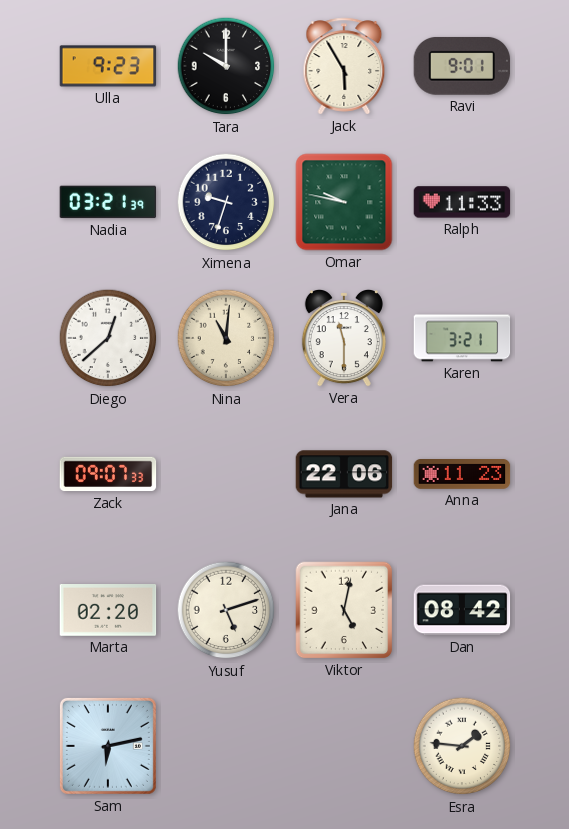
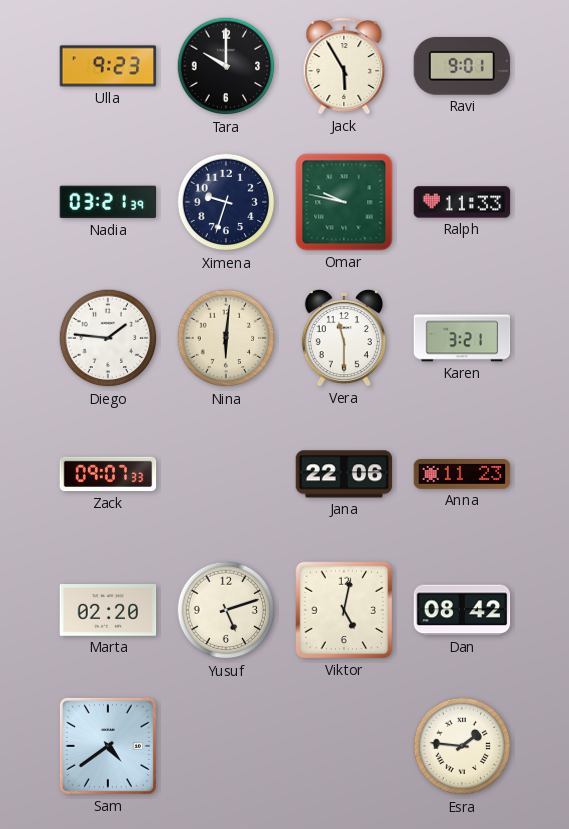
Diego: 12:38 -> 1:46 (108, 338)
Nina: 11:01 -> 6:01 (226, 338)
Sam: 6:13 -> 4:39 (108, 746)
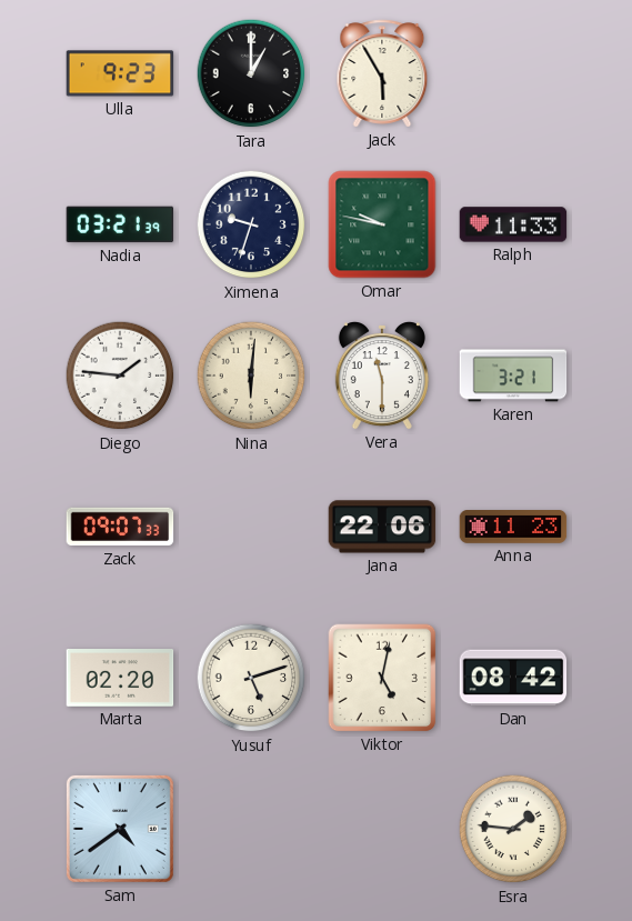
Tara: 10:00 -> 1:00 (251, 73)
Ravi: 9:01 -> none (462, 66)
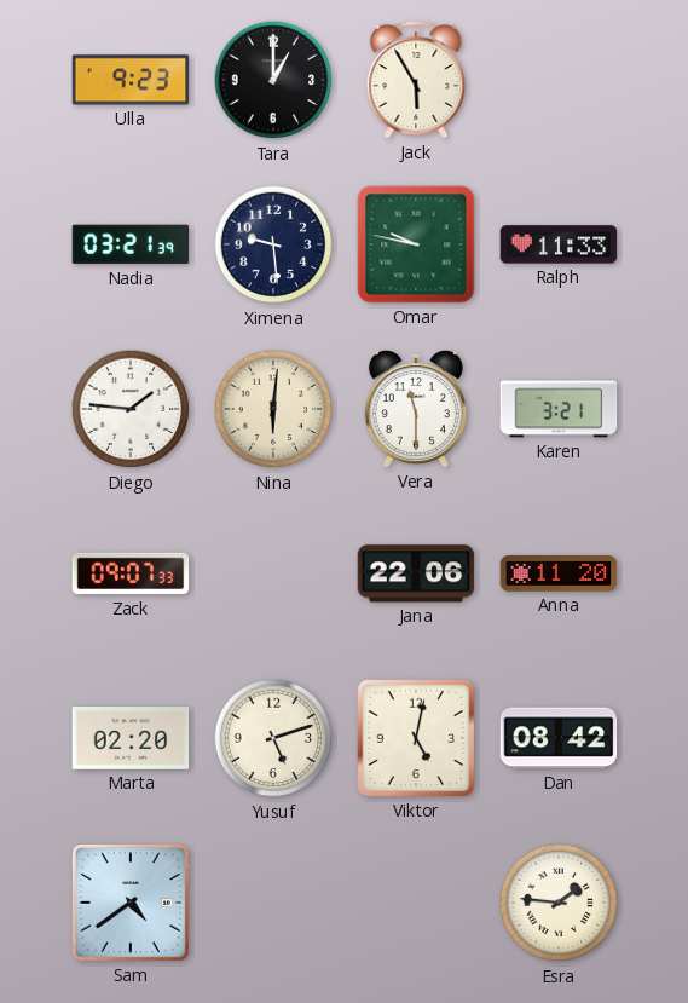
Ximena: 9:33 -> 9:29 (273, 244)
Anna: 11:23 -> 11:20 (559, 575)
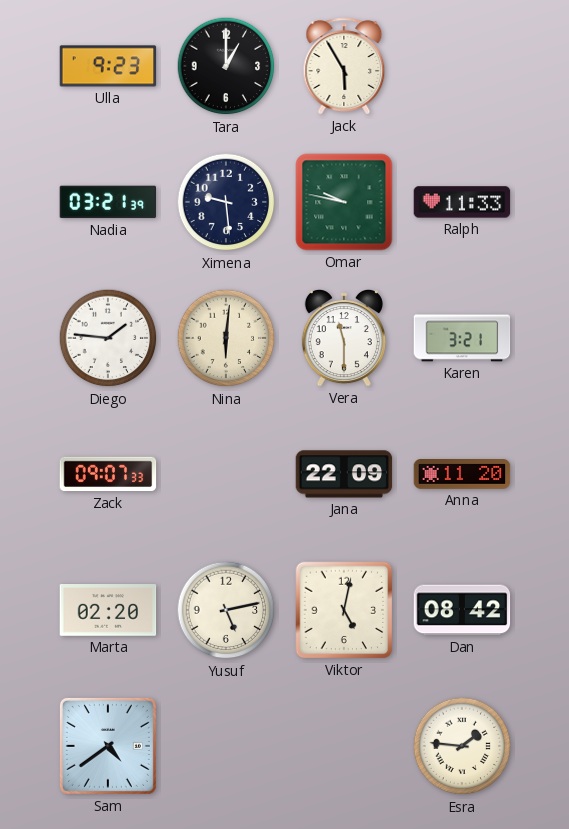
Jana: 22:06 -> 22:09 (344, 474)
Yusuf: 5:12 -> 5:13 (226, 610)
